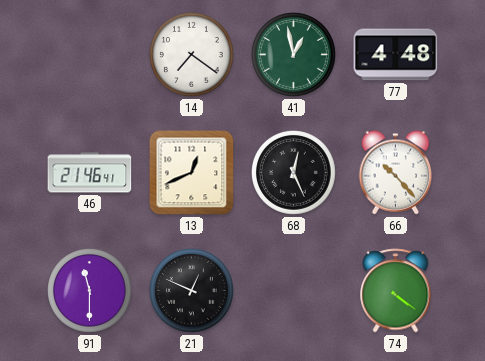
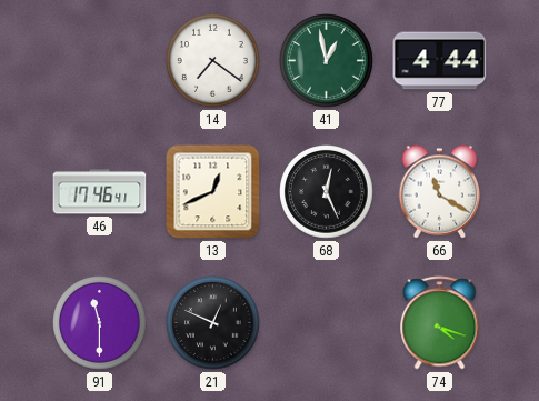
77: 4:48 -> 4:44 (440, 61)
46: 21:46 -> 17:46 (100, 192)
66: 10:23 -> 11:20 (440, 192)
74: 4:21 -> 4:18 (440, 323)
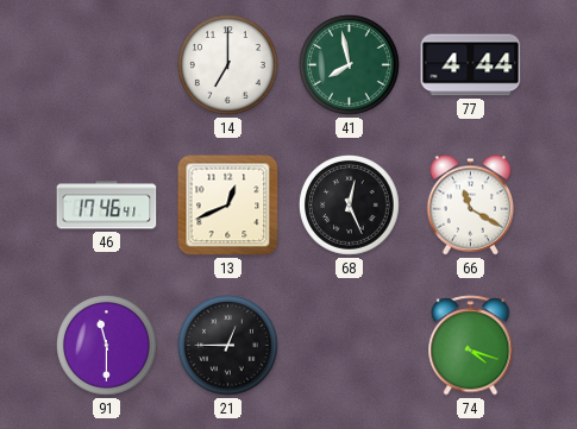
14: 7:21 -> 7:00 (228, 65)
41: 12:58 -> 7:58 (350, 65)
21: 12:49 -> 12:45 (228, 346)
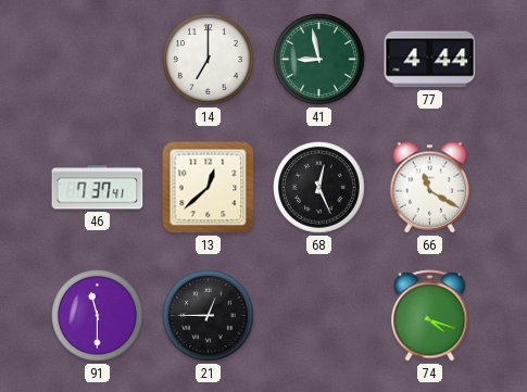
41: 7:58 -> 8:58 (319, 60)
46: 17:46 -> 7:37 (98, 188)
13: 12:41 -> 12:38 (209, 188)
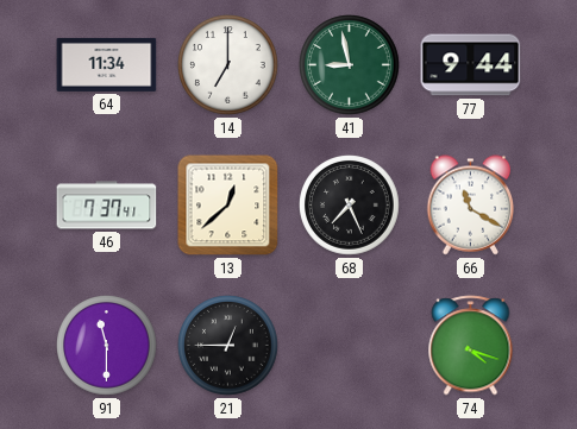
64: none -> 11:34 (107, 64)
77: 4:44 -> 9:44 (471, 65)
68: 12:26 -> 7:26 (350, 206)
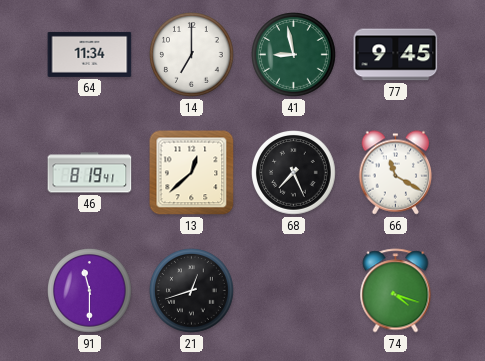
77: 9:44 -> 9:45 (396, 55)
46: 7:37 -> 8:19 (90, 173)
21: 12:45 -> 12:42 (192, 291)
